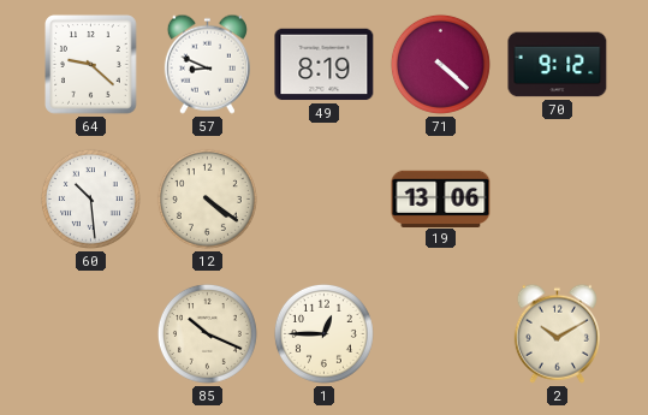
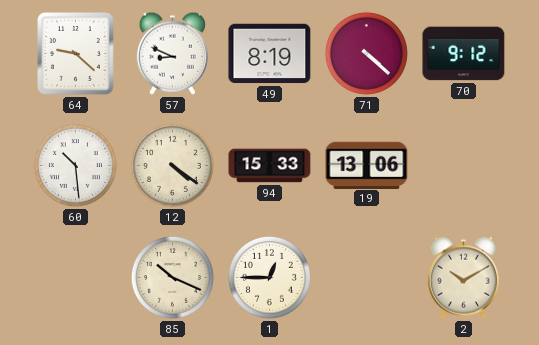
94: none -> 15:33 (270, 166)
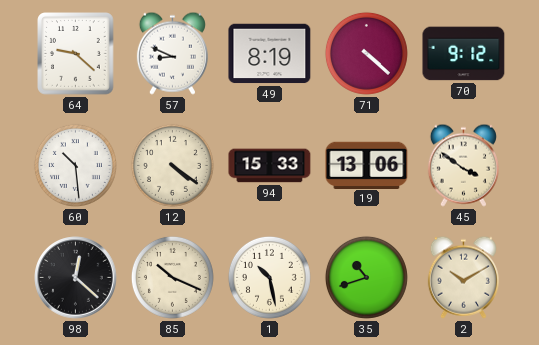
45: none -> 3:51 (463, 165)
98: none -> 12:22 (76, 278)
1: 12:45 -> 10:28 (269, 277)
35: none -> 10:42 (366, 277)
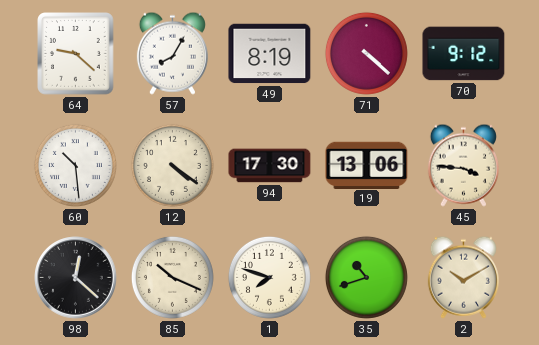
57: 8:49 -> 8:05 (172, 53)
94: 15:33 -> 17:30 (270, 166)
45: 3:51 -> 3:46 (463, 165)
1: 10:28 -> 7:48 (269, 277)
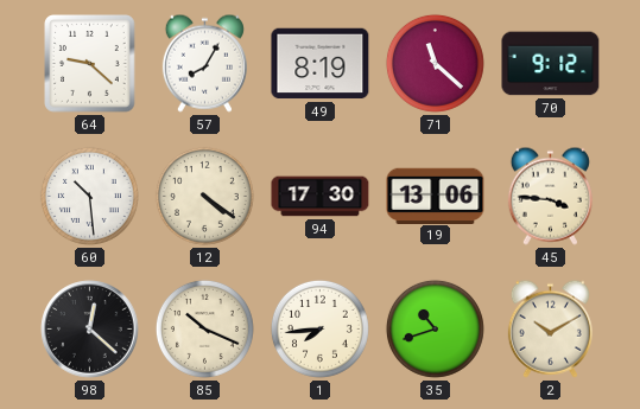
71: 4:22 -> 11:22 (435, 63)
1: 7:48 -> 7:44 (319, 328)
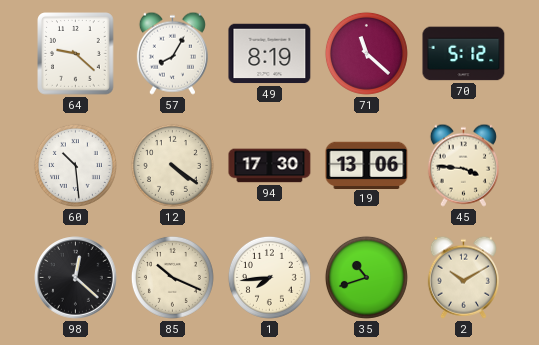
70: 9:12 -> 5:12 (464, 54)
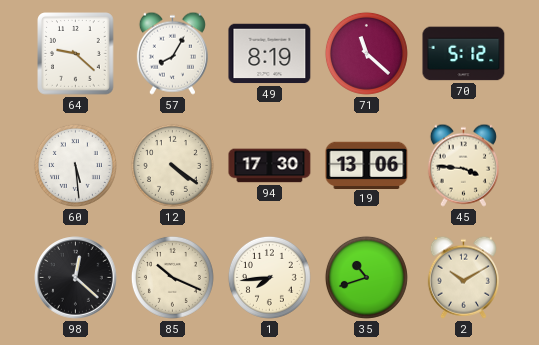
60: 10:29 -> 5:29 (75, 165)
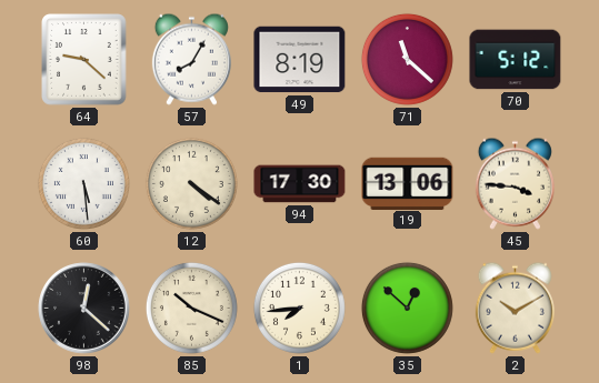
35: 10:42 -> 12:52 (407, 308)
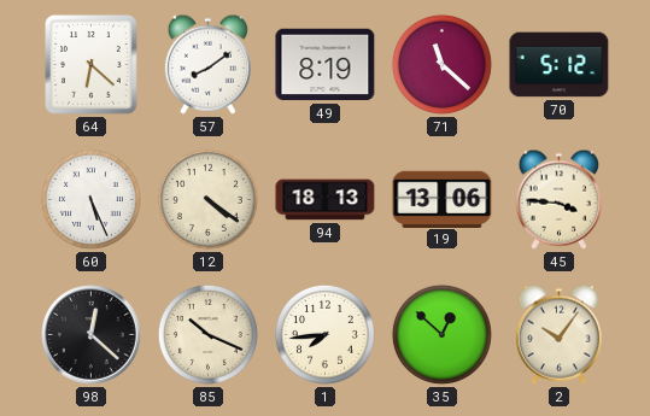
64: 9:22 -> 6:22 (92, 65)
57: 8:05 -> 8:09 (207, 64)
60: 5:29 -> 5:26 (90, 199)
94: 17:30 -> 18:13 (326, 200)
2: 10:10 -> 10:06 (558, 334)
